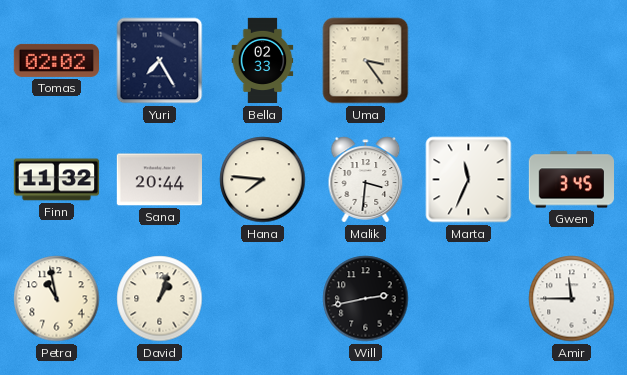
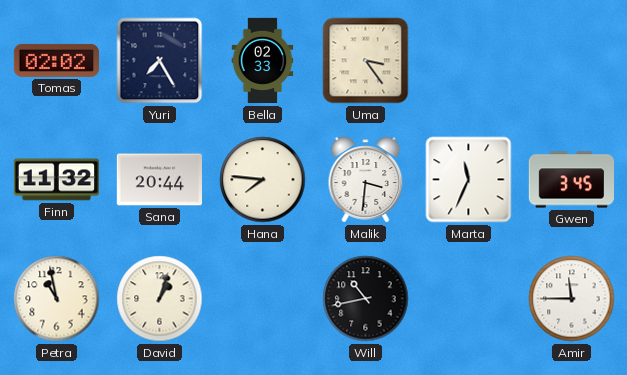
Will: 2:43 -> 10:43 (366, 299)
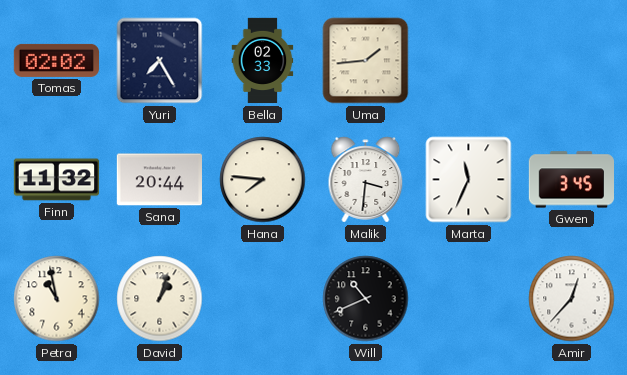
Uma: 3:24 -> 1:44 (366, 61)
Will: 10:43 -> 10:41 (366, 299)
Amir: 11:45 -> 12:37 (572, 299)
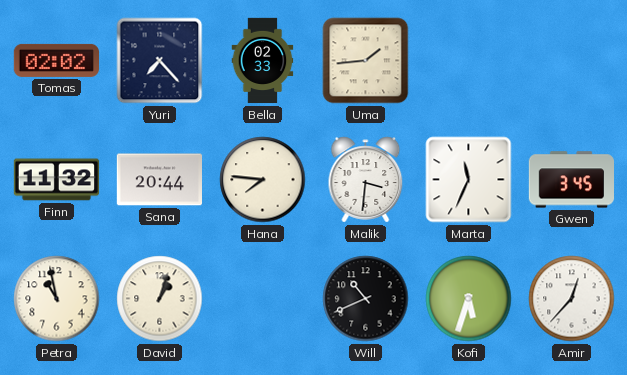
Yuri: 7:25 -> 7:23 (160, 61)
Kofi: none -> 5:33 (469, 299)
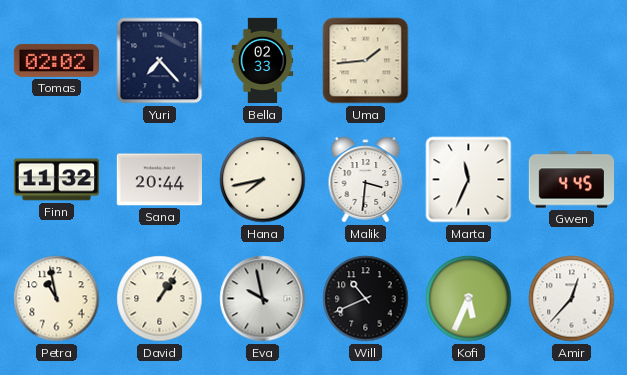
Hana: 7:46 -> 7:43 (263, 180)
Gwen: 3:45 -> 4:45 (571, 180)
David: 1:03 -> 1:06 (160, 299)
Eva: none -> 9:58 (263, 299)
Kofi: 5:33 -> 5:34 (469, 299)
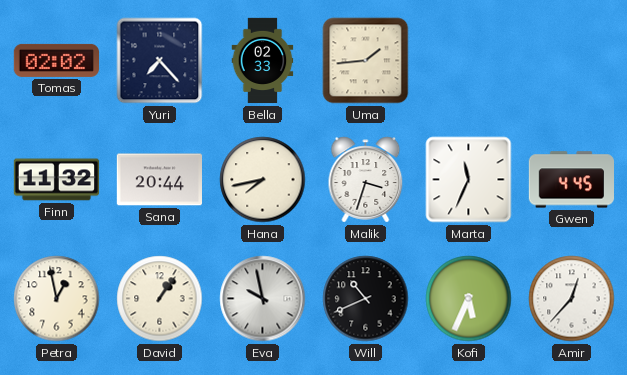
Malik: 3:31 -> 3:33 (366, 180)
Petra: 10:58 -> 12:58 (57, 299)
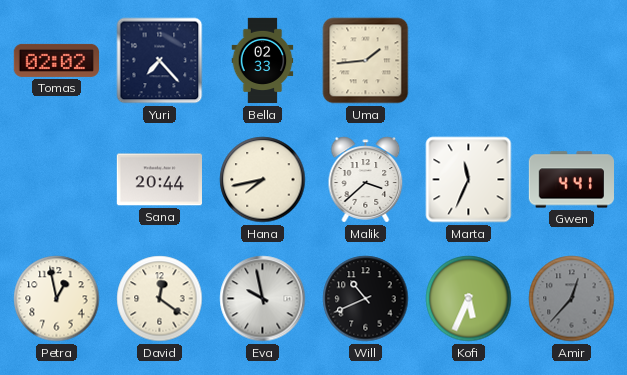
Finn: 11:32 -> none (56, 180)
Malik: 3:33 -> 3:38 (366, 180)
Gwen: 4:45 -> 4:41 (571, 180)
David: 1:06 -> 12:21 (160, 299)
Amir dial: white -> grey (572, 299)
